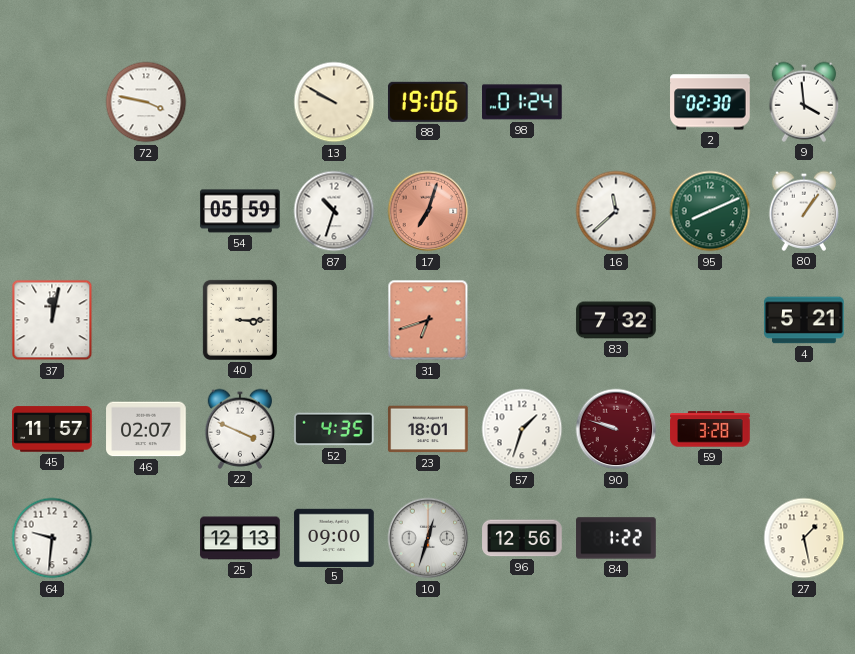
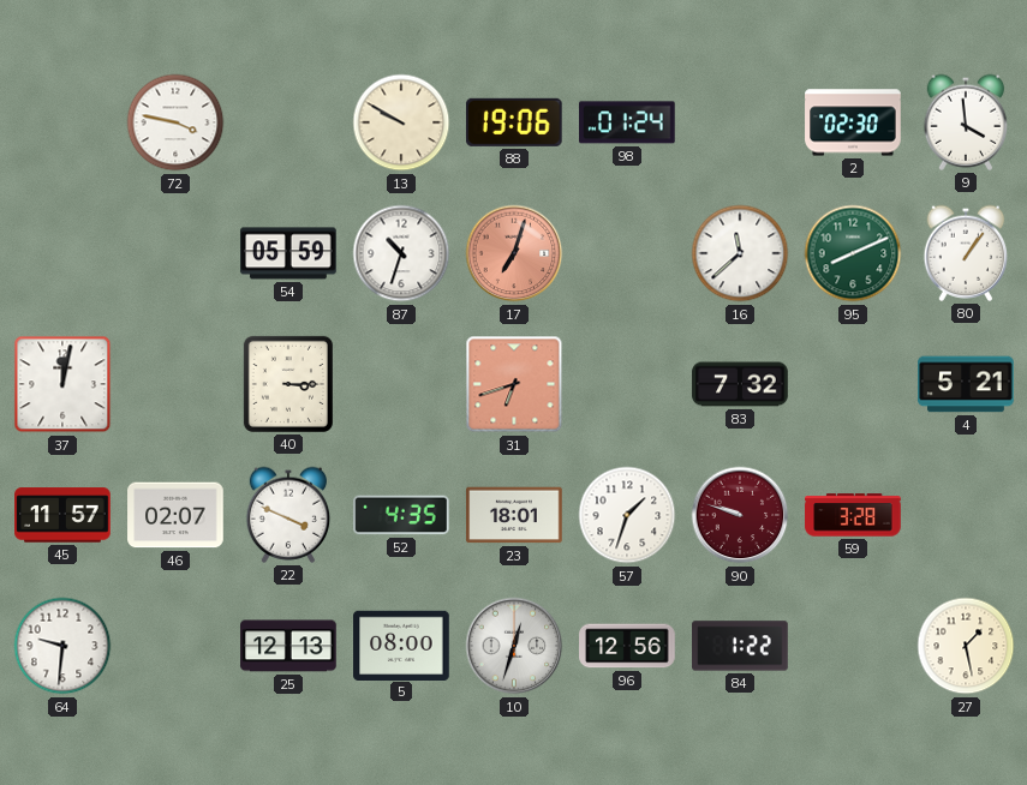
5: 09:00 -> 08:00 (401, 645)
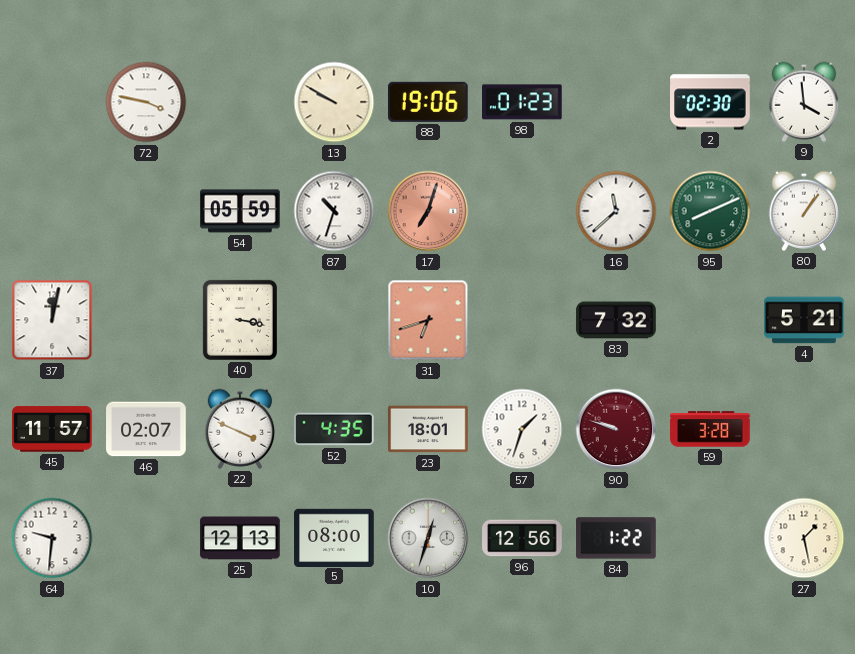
98: 01:24 -> 01:23 (523, 102)
40: 3:15 -> 3:17 (240, 320)
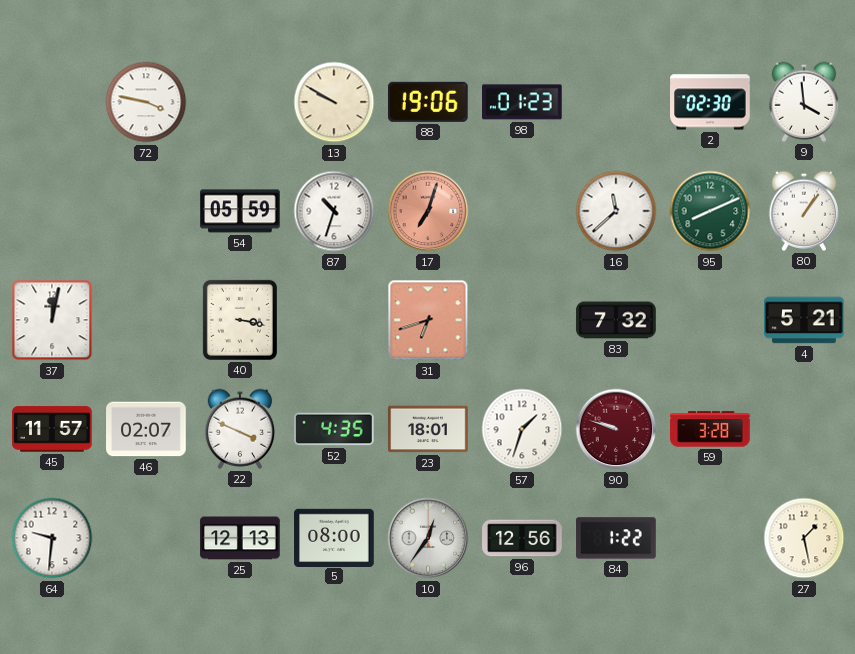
10: 12:33 -> 12:36 (428, 538)
